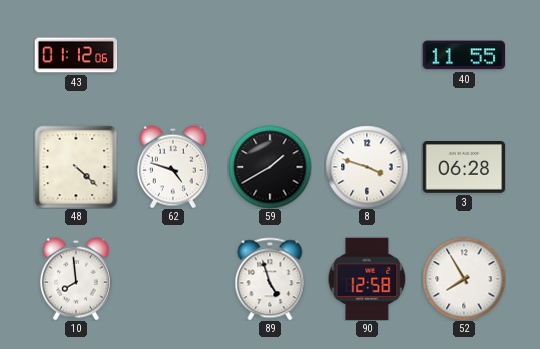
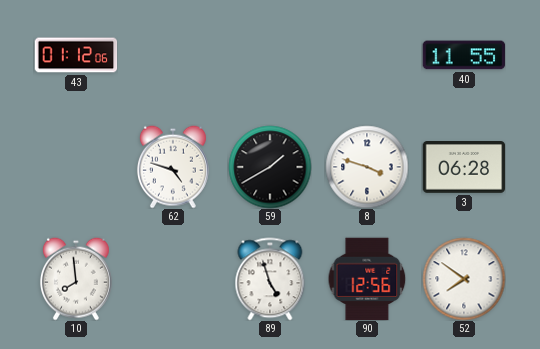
48: 4:22 -> none (76, 167)
90: 12:58 -> 12:56 (367, 279)
52: 7:55 -> 7:51 (464, 279)
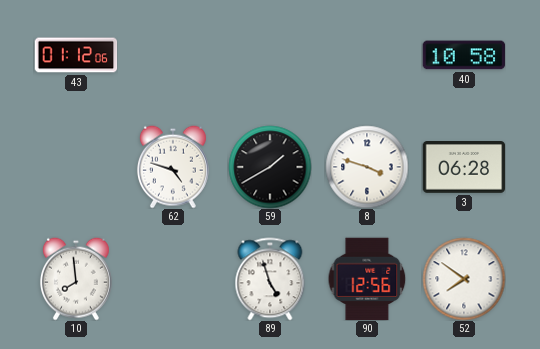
40: 11:55 -> 10:58 (464, 55)
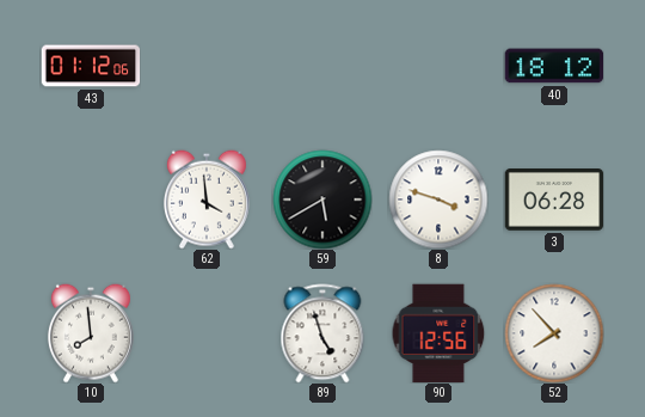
40: 10:58 -> 18:12 (554, 66)
62: 4:48 -> 3:59 (207, 200)
59: 1:40 -> 5:40 (322, 200)
52: 7:51 -> 7:53 (554, 333)
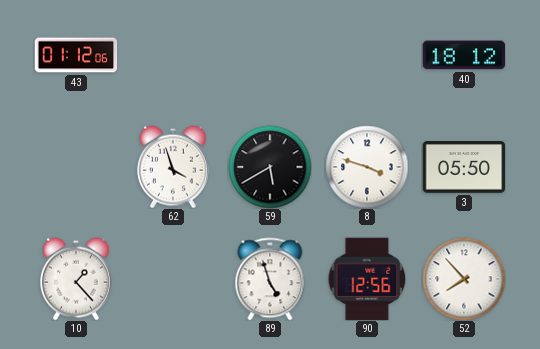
62: 3:59 -> 3:57 (173, 167)
3: 06:28 -> 05:50 (464, 168)
10: 7:59 -> 1:23 (76, 279)
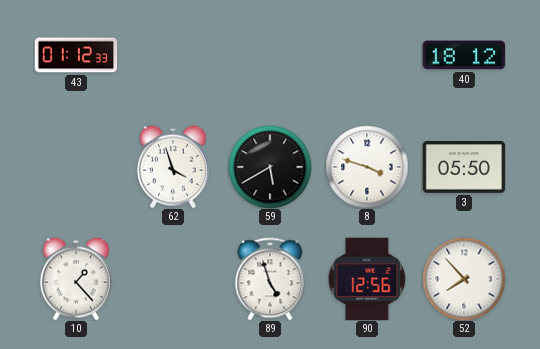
43: 01:12:06 -> 01:12:33 (76, 55)
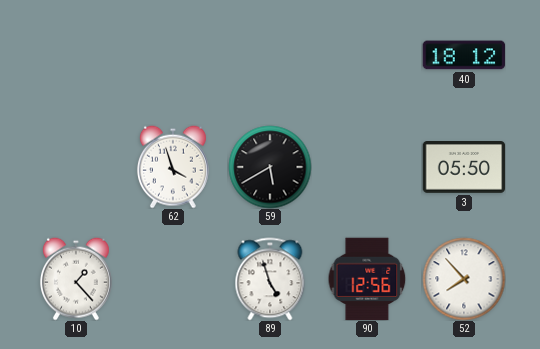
43: 01:12 -> none (76, 55)
8: 3:48 -> none (367, 167)
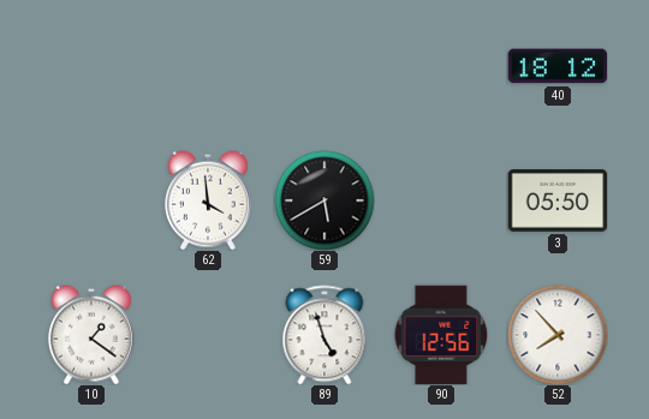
62: 3:57 -> 3:59 (208, 200)
10: 1:23 -> 1:21 (91, 335)
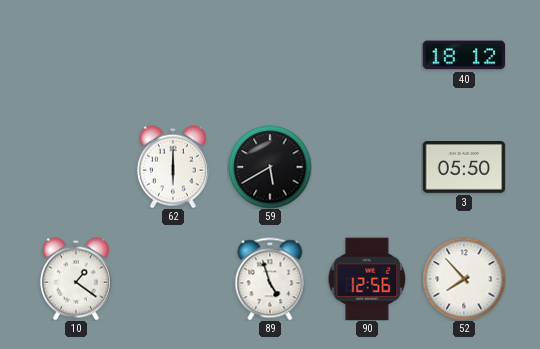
62: 3:59 -> 6:00 (173, 167)
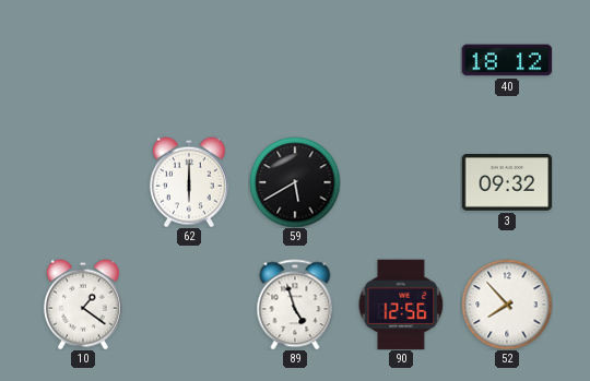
3: 05:50 -> 09:32 (507, 183)
